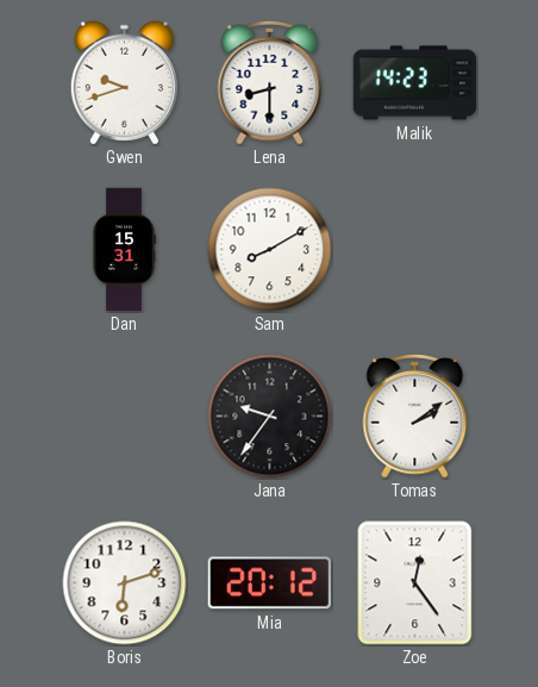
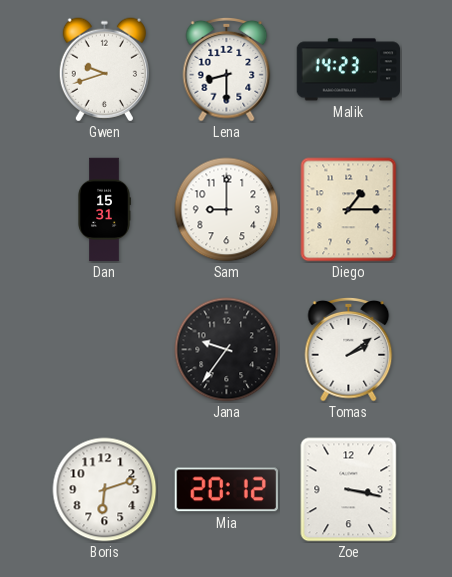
Sam: 8:10 -> 9:00 (227, 210)
Diego: none -> 1:15 (349, 210)
Zoe: 12:24 -> 3:17 (349, 490)
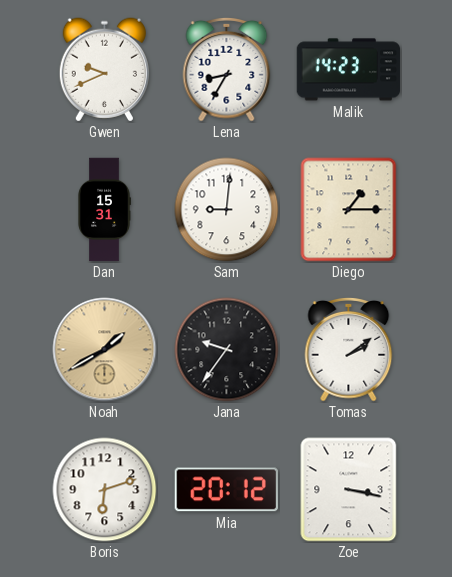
Gwen: 9:42 -> 9:41 (104, 70)
Lena: 8:30 -> 8:35 (227, 69)
Sam: 9:00 -> 9:01 (227, 210)
Noah: none -> 1:40 (105, 350)
